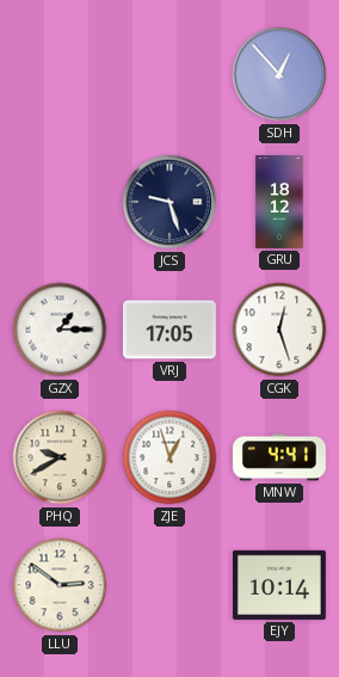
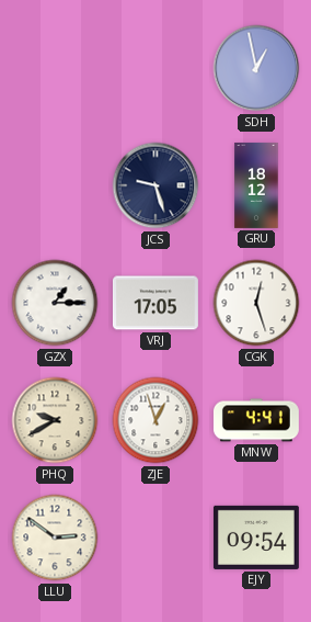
SDH: 12:53 -> 12:58 (256, 68)
EJY: 10:14 -> 09:54 (256, 538)
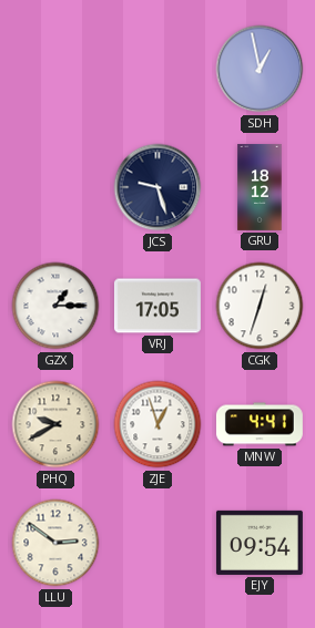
CGK: 12:27 -> 12:33 (260, 306)
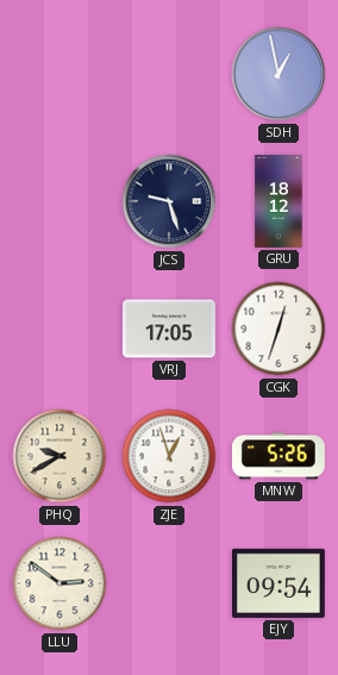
GZX: 1:15 -> none (55, 306)
MNW: 4:41 -> 5:26 (278, 456)
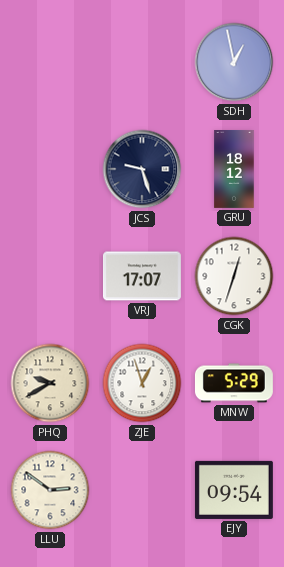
VRJ: 17:05 -> 17:07 (142, 276)
MNW: 5:26 -> 5:29 (234, 383)
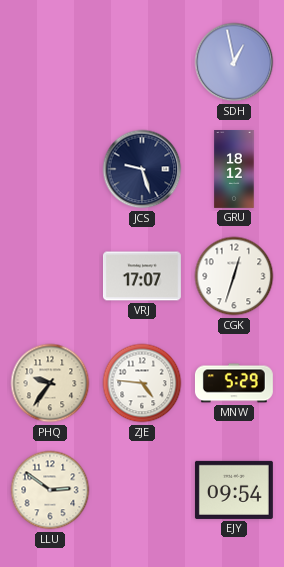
PHQ: 9:40 -> 9:36 (50, 383)
ZJE: 12:57 -> 4:46 (142, 383)
